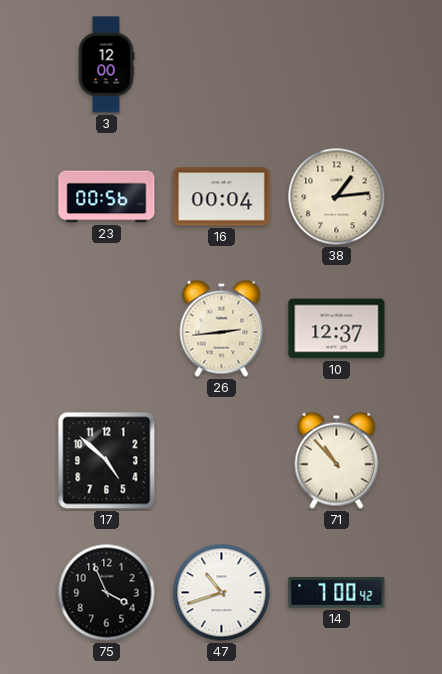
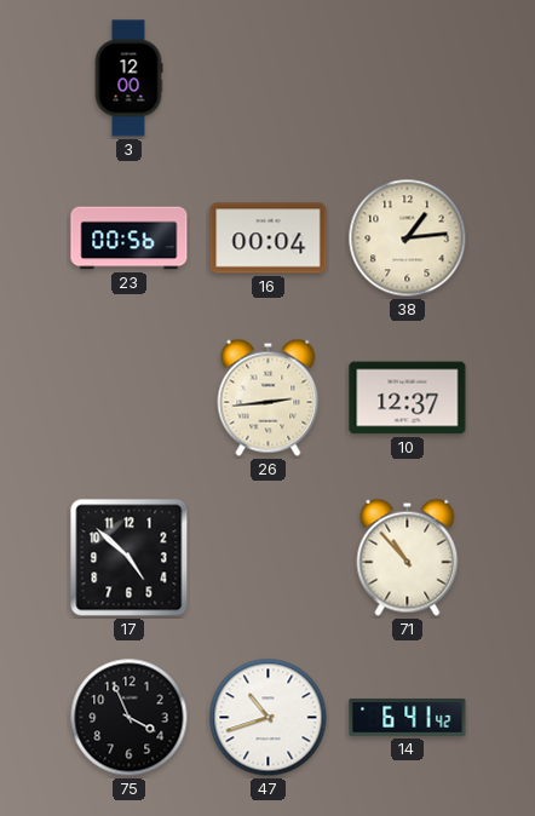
14: 7:00 -> 6:41 (408, 718)
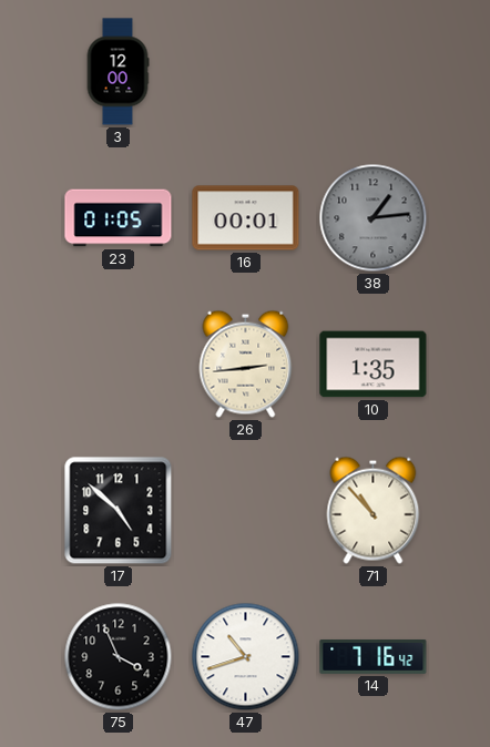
23: 00:56 -> 01:05 (119, 218)
16: 00:04 -> 00:01 (246, 218)
38 dial: cream -> grey (374, 218)
10: 12:37 -> 1:35 (374, 365)
14: 6:41 -> 7:16 (374, 657)
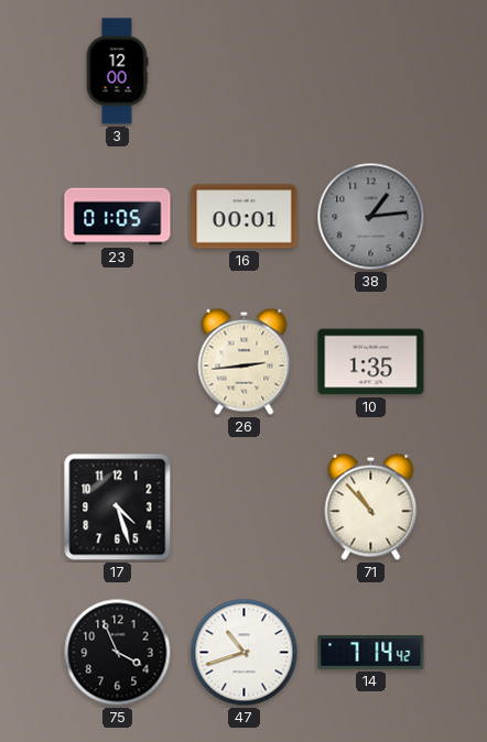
17: 4:52 -> 4:27 (118, 508)
14: 7:16 -> 7:14 (371, 653)
